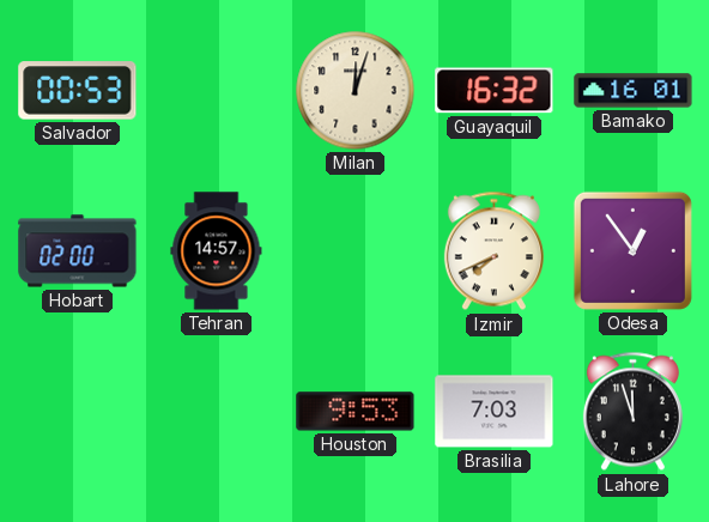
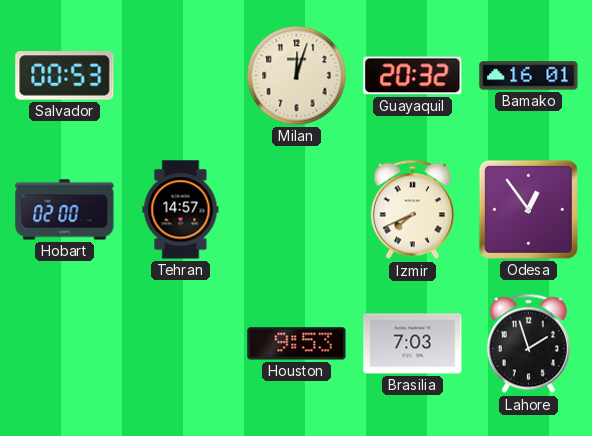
Guayaquil: 16:32 -> 20:32 (413, 76)
Lahore: 11:57 -> 1:57 (528, 344)
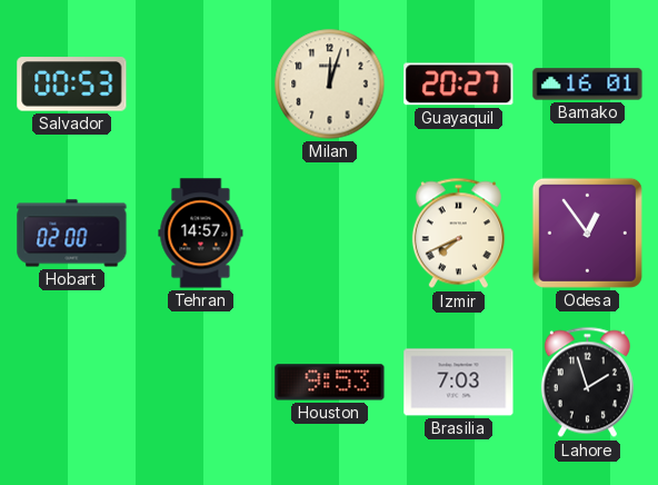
Guayaquil: 20:32 -> 20:27 (459, 85)
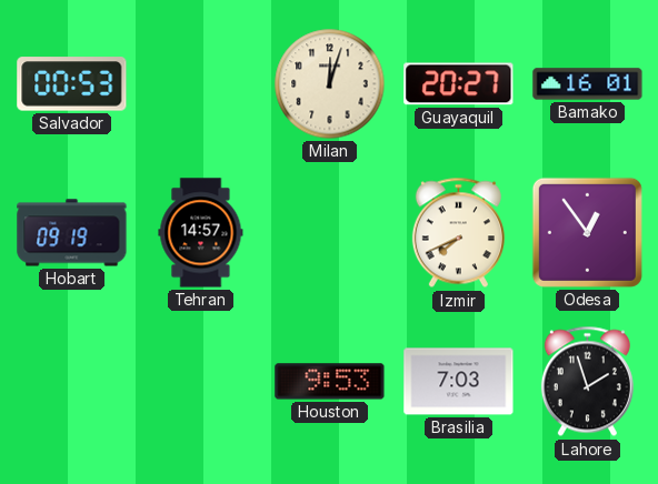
Hobart: 02:00 -> 09:19 (72, 233)
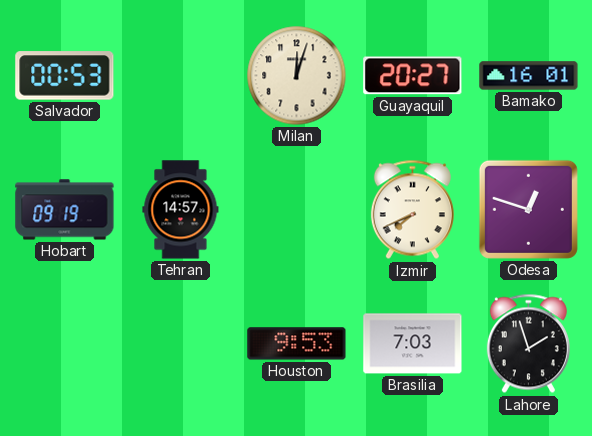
Odesa: 12:54 -> 12:48 (528, 209)
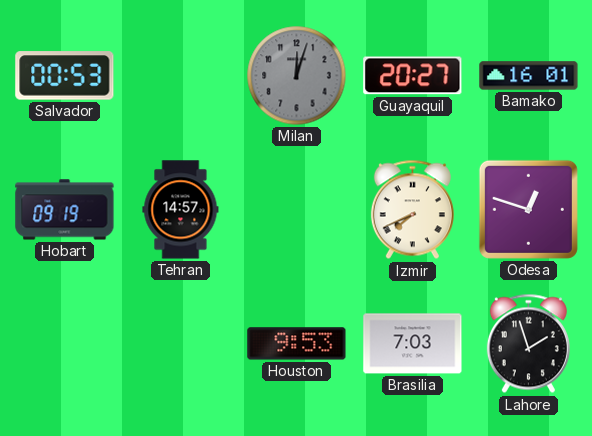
Milan dial: cream -> grey (297, 76)
